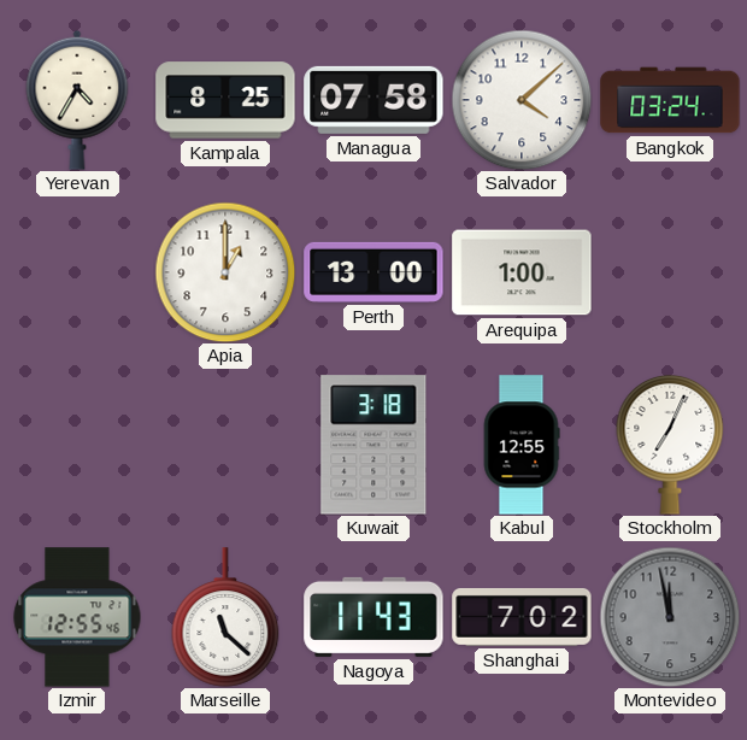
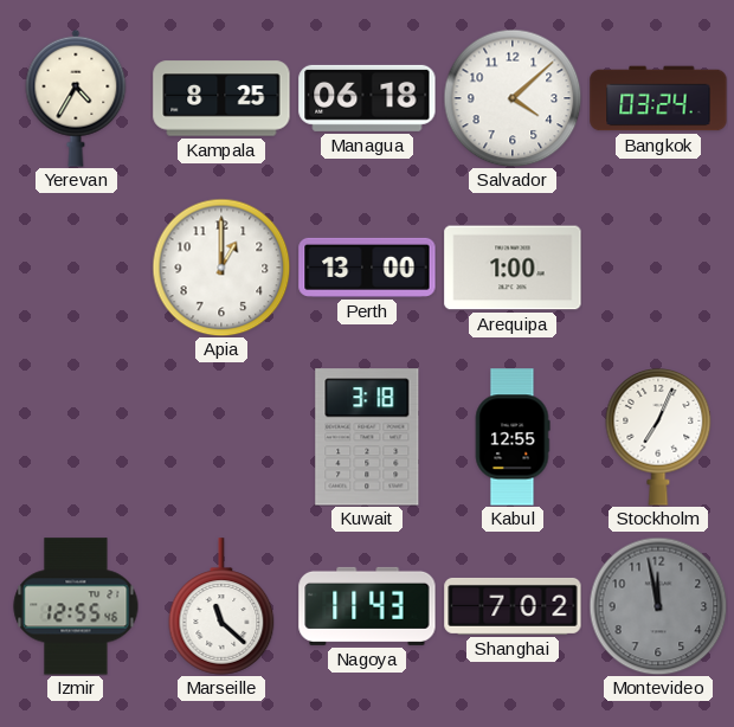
Managua: 07:58 -> 06:18 (367, 98)
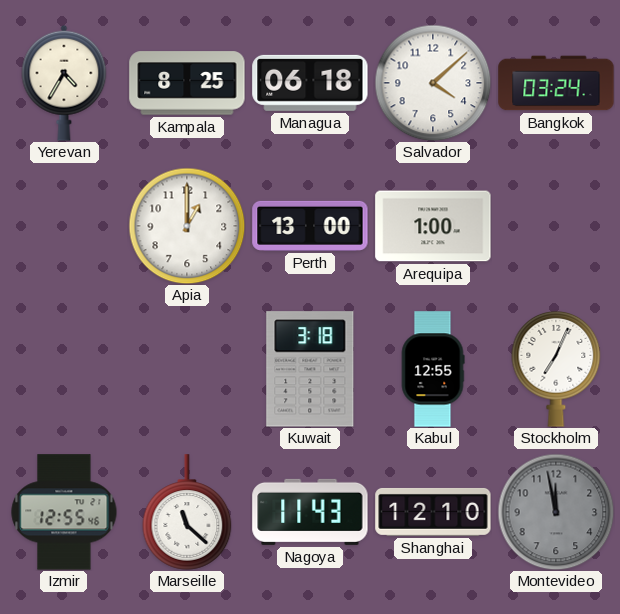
Shanghai: 7:02 -> 12:10 (433, 512)
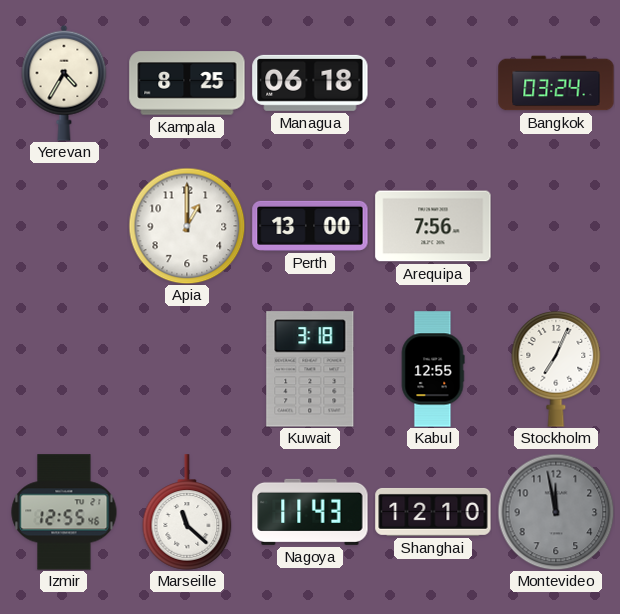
Salvador: 4:08 -> none (433, 83)
Arequipa: 1:00 -> 7:56 (433, 226)
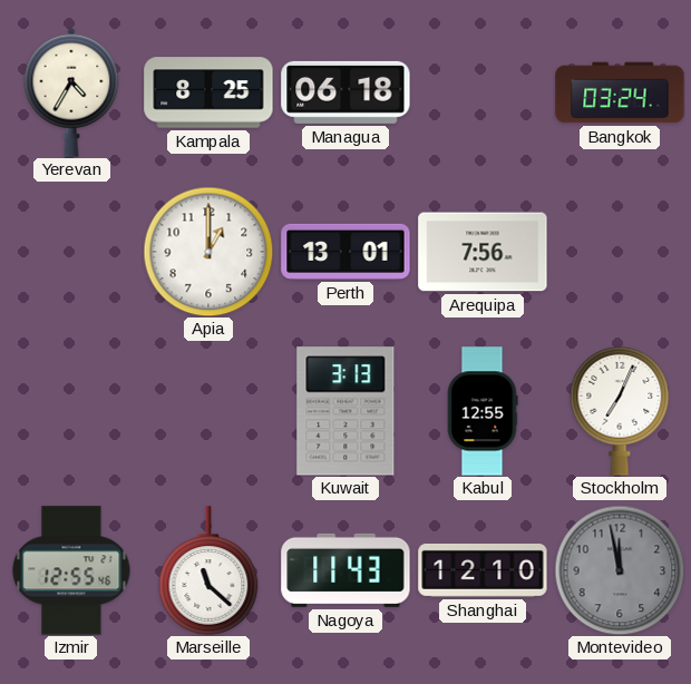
Perth: 13:00 -> 13:01 (345, 252)
Kuwait: 3:18 -> 3:13 (345, 411)
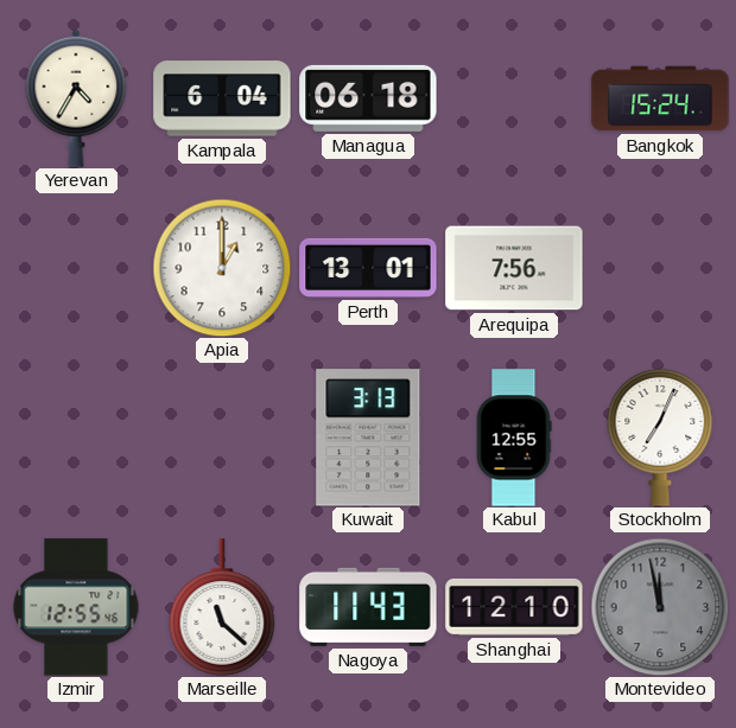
Kampala: 8:25 -> 6:04 (222, 98)
Bangkok: 03:24 -> 15:24 (660, 98)
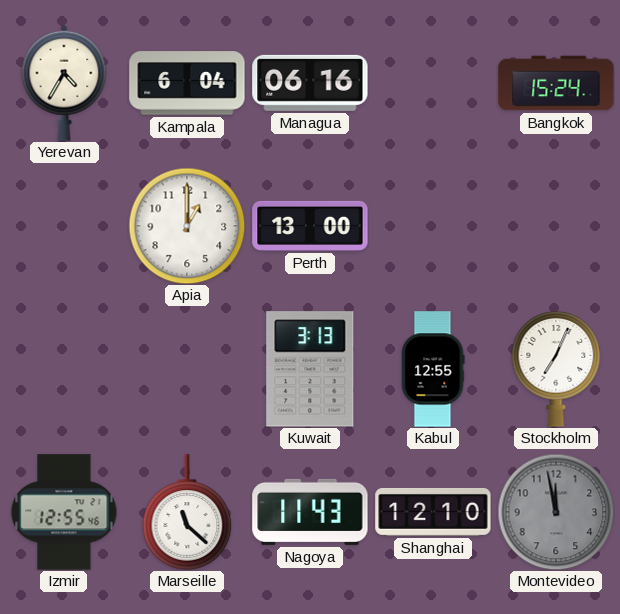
Managua: 06:18 -> 06:16 (310, 83)
Perth: 13:01 -> 13:00 (310, 226)
Arequipa: 7:56 -> none (514, 268)
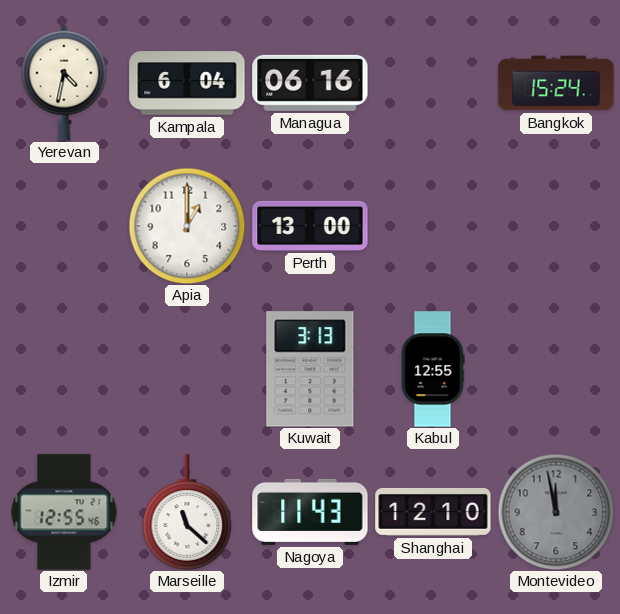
Yerevan: 4:35 -> 4:32 (64, 83)
Stockholm: 7:04 -> none (556, 369)
